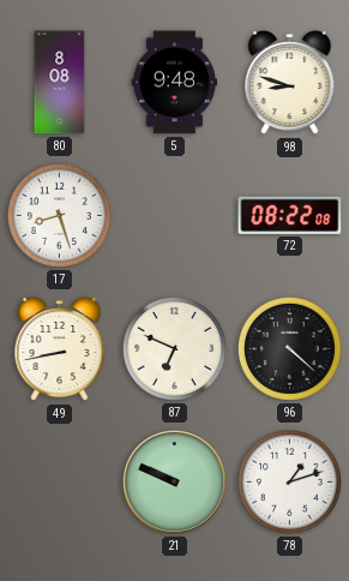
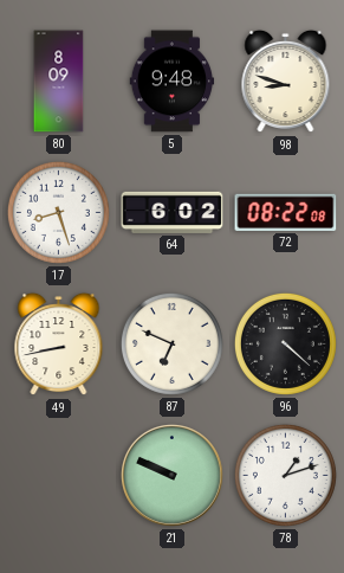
80: 8:08 -> 8:09 (59, 82)
64: none -> 6:02 (173, 212)
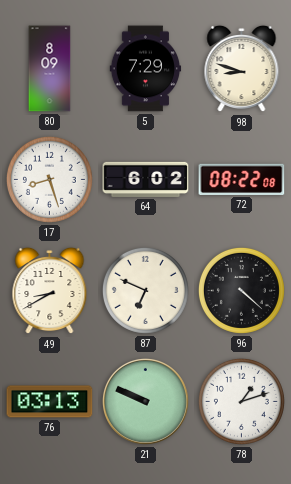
5: 9:48 -> 7:29 (146, 69)
49: 8:43 -> 8:40 (50, 291)
76: none -> 03:13 (50, 402)
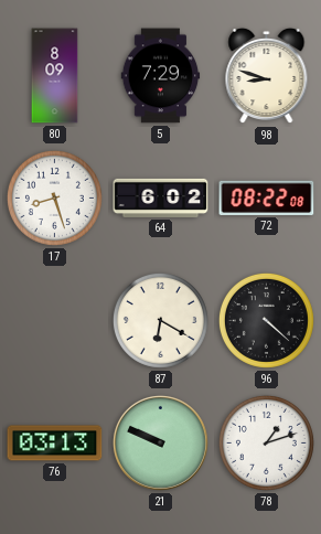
49: 8:40 -> none (50, 291)
87: 6:49 -> 6:20 (160, 320)
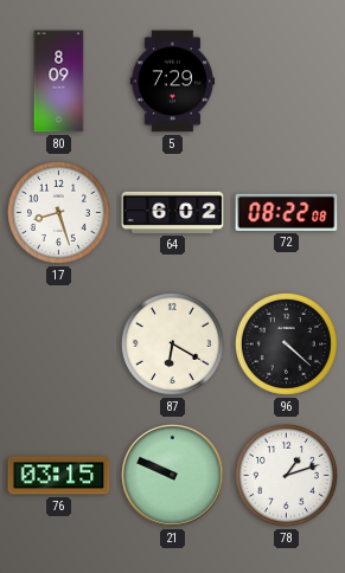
98: 8:48 -> none (267, 76)
76: 03:13 -> 03:15 (59, 476)
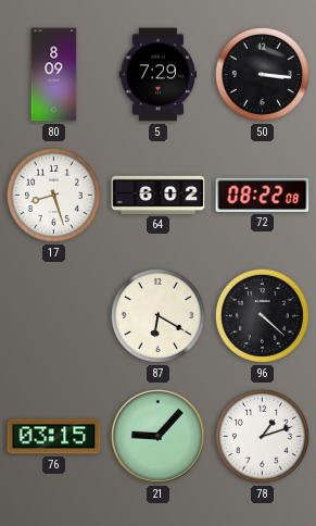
50: none -> 3:16 (262, 74)
21: 9:49 -> 9:07 (157, 436)
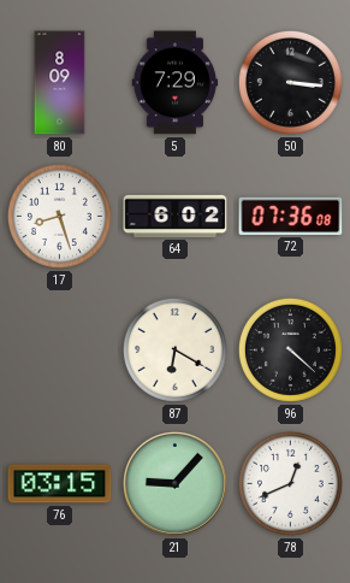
72: 08:22 -> 07:36 (291, 216)
78: 1:12 -> 12:41 (290, 483)
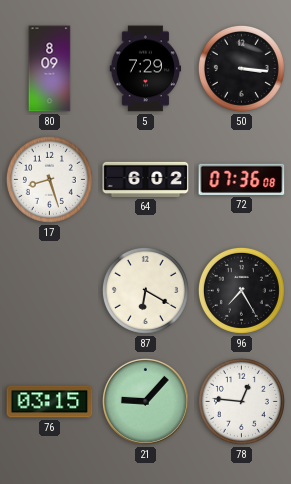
96: 4:22 -> 7:25 (241, 290)
78: 12:41 -> 12:46 (241, 401)
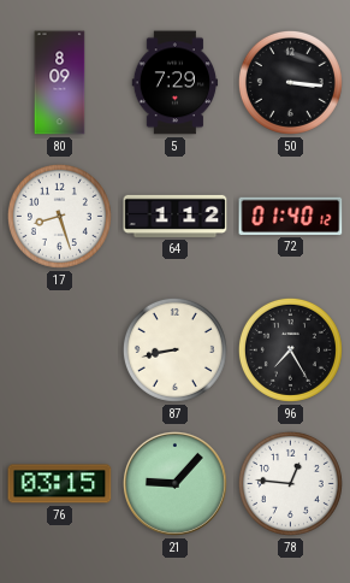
64: 6:02 -> 1:12 (176, 216)
72: 07:36 -> 01:40 (291, 216)
87: 6:20 -> 8:43 (174, 349)
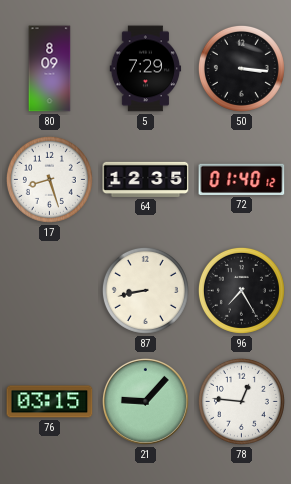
64: 1:12 -> 12:35 (146, 179)
